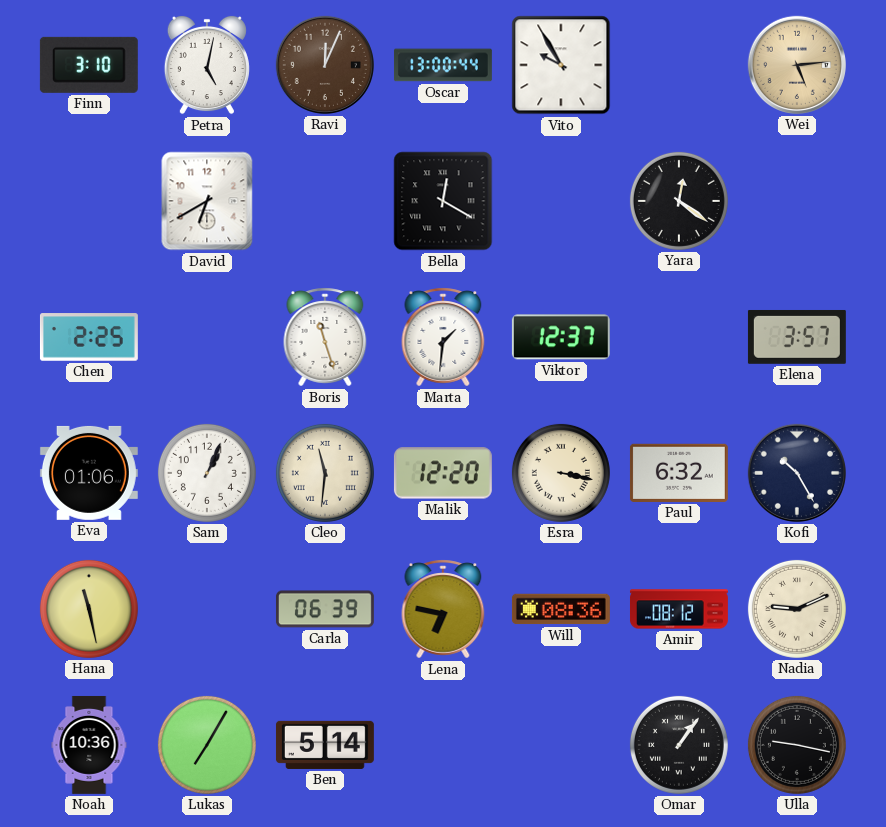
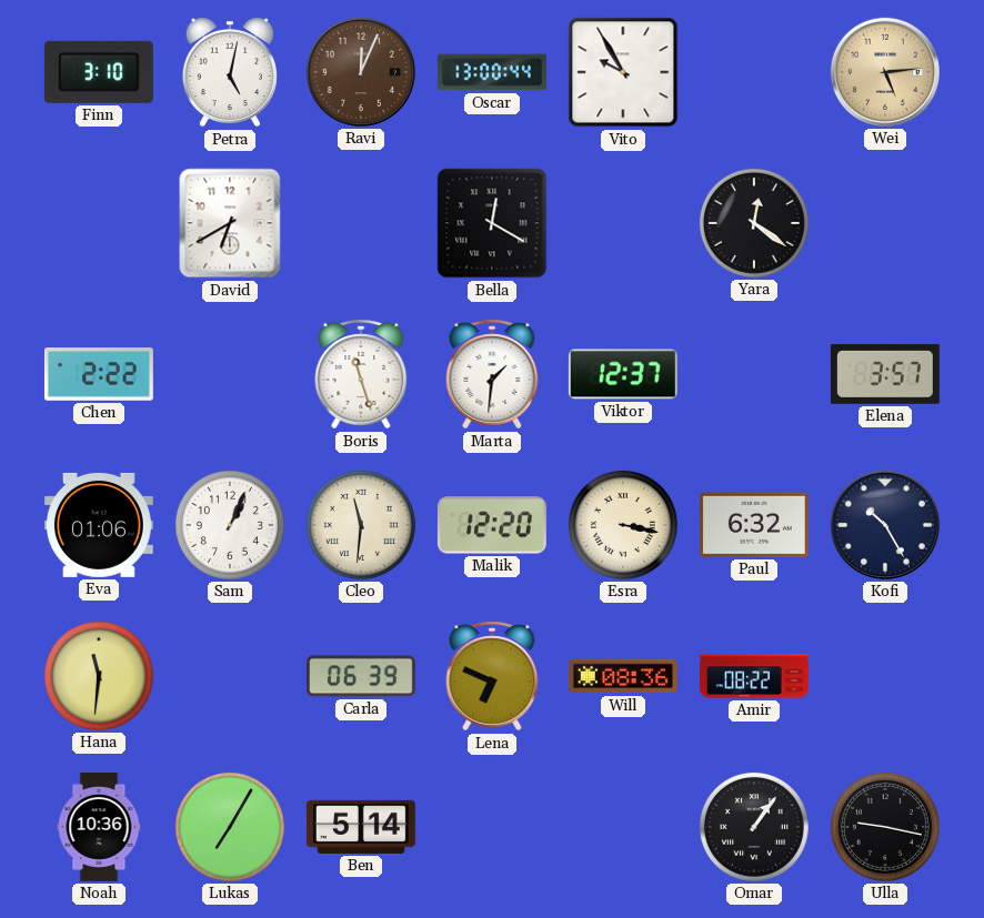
Chen: 2:25 -> 2:22 (99, 374)
Hana: 11:28 -> 11:31 (99, 676)
Lena: 6:47 -> 6:49 (492, 676)
Amir: 08:12 -> 08:22 (754, 676)
Nadia: 9:11 -> none (797, 609)
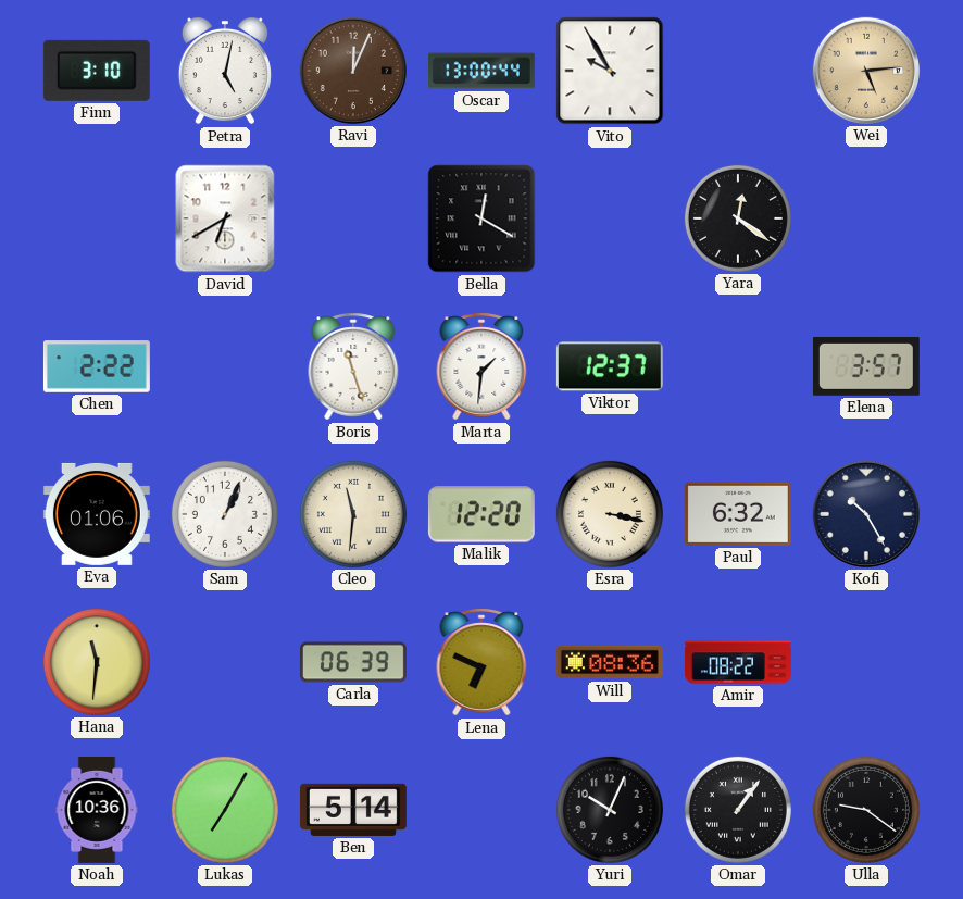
Yuri: none -> 10:04 (610, 810)
Ulla: 9:17 -> 9:21 (866, 810)
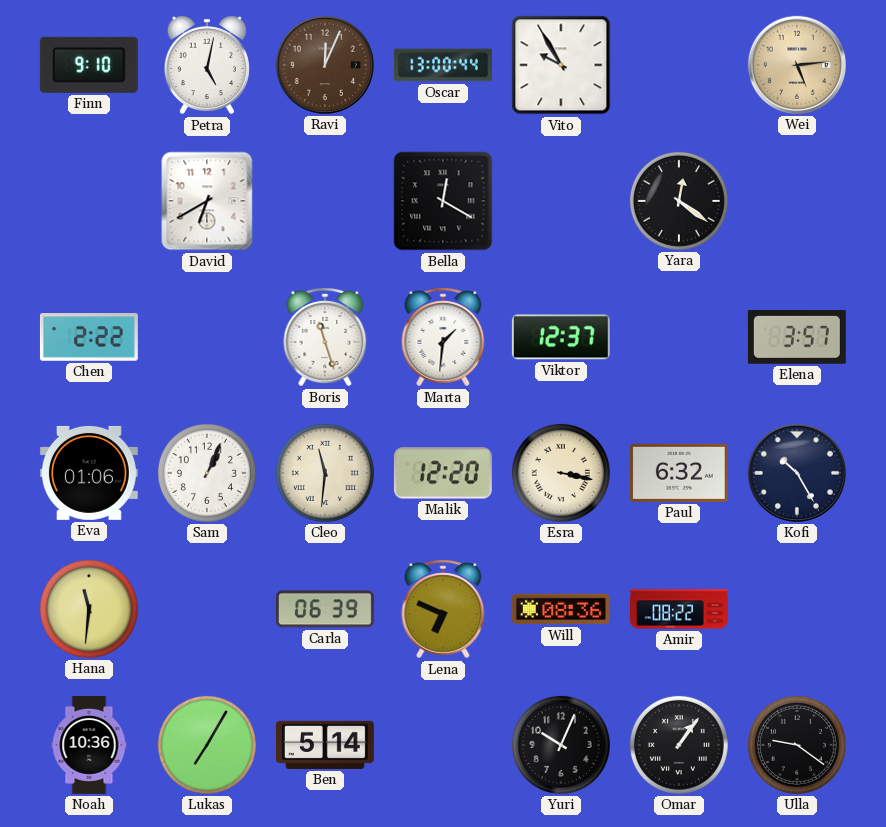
Finn: 3:10 -> 9:10 (89, 65)
